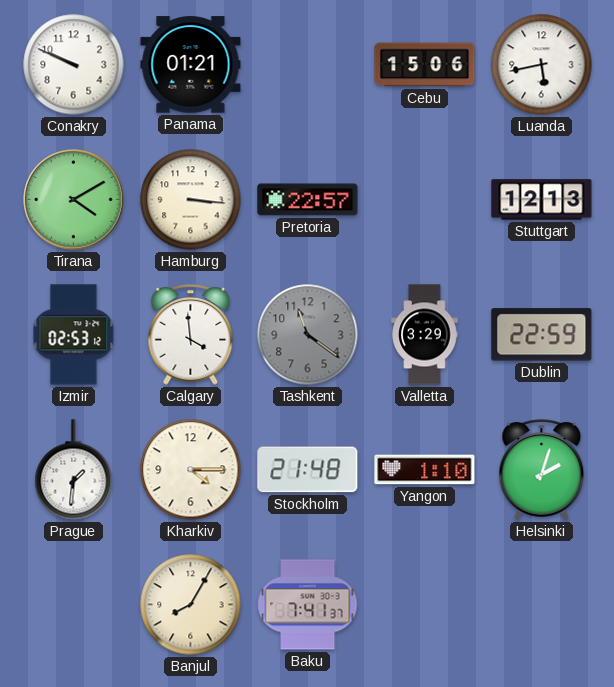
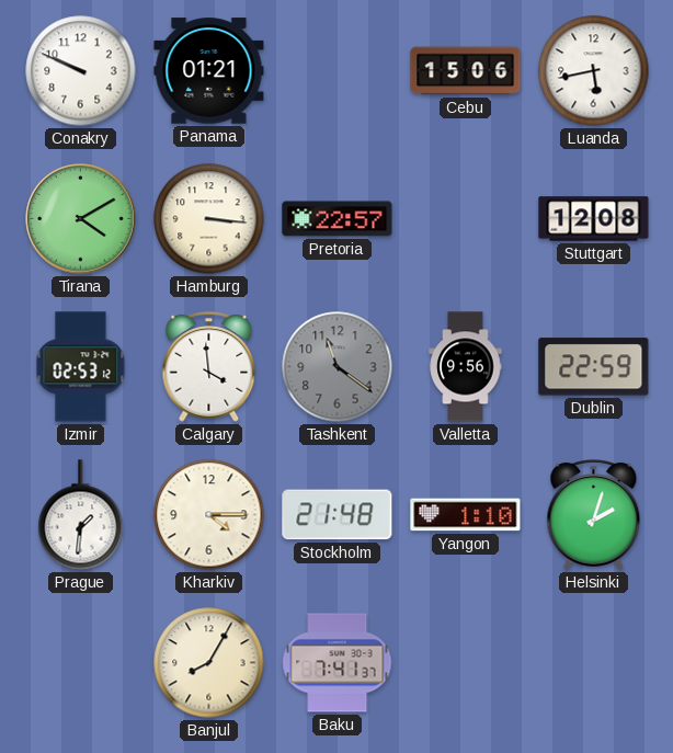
Stuttgart: 12:13 -> 12:08 (594, 219)
Valletta: 3:29 -> 9:56 (466, 367)
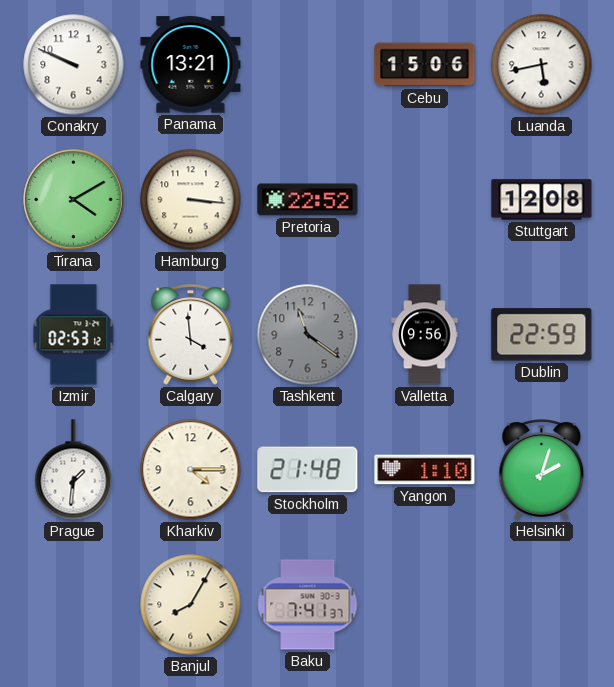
Panama: 01:21 -> 13:21 (191, 65)
Pretoria: 22:57 -> 22:52 (308, 200)
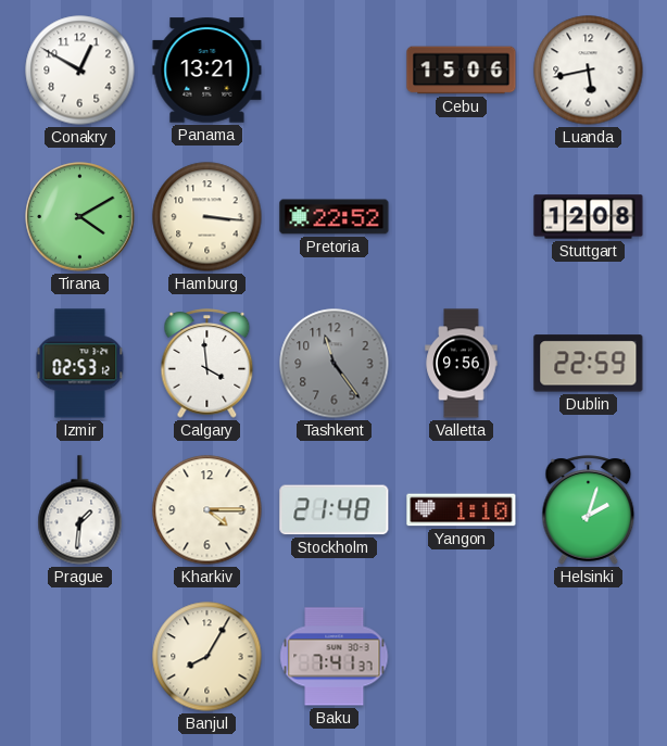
Conakry: 9:49 -> 12:50 (80, 71)
Tashkent: 11:21 -> 11:24 (335, 364)
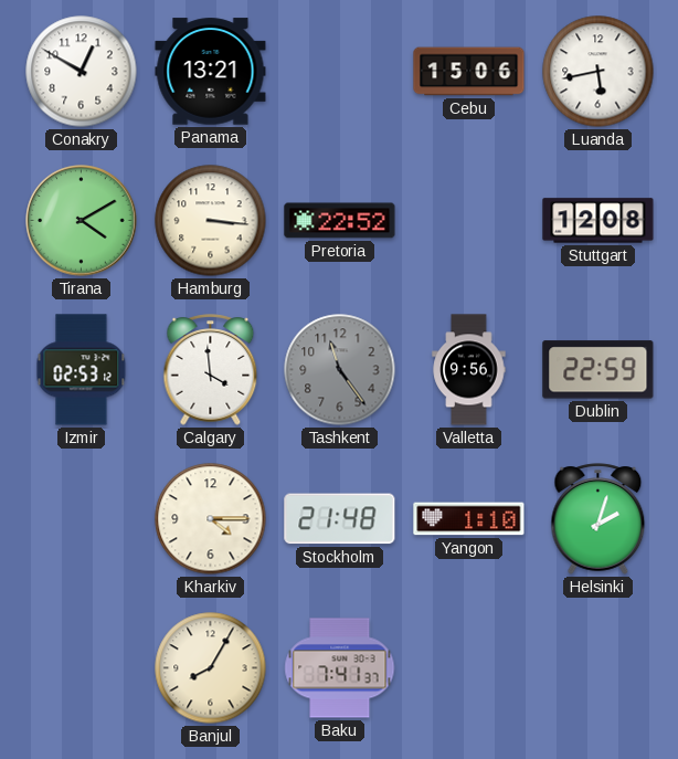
Prague: 1:31 -> none (80, 510)
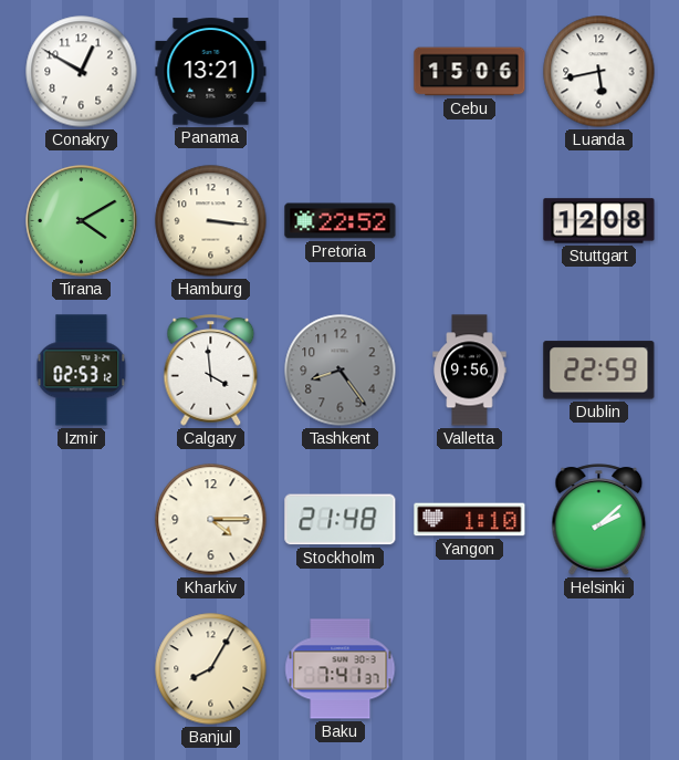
Tashkent: 11:24 -> 8:24 (341, 371)
Helsinki: 2:03 -> 2:08 (599, 520)
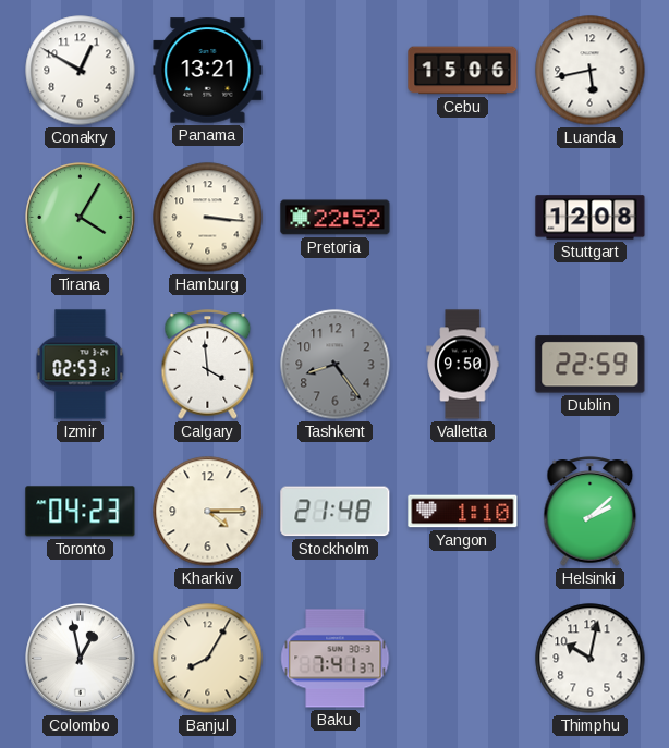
Tirana: 4:10 -> 4:05 (81, 218)
Valletta: 9:56 -> 9:50 (463, 365)
Toronto: none -> 04:23 (81, 512)
Colombo: none -> 12:58 (81, 659)
Thimphu: none -> 10:02 (591, 659)
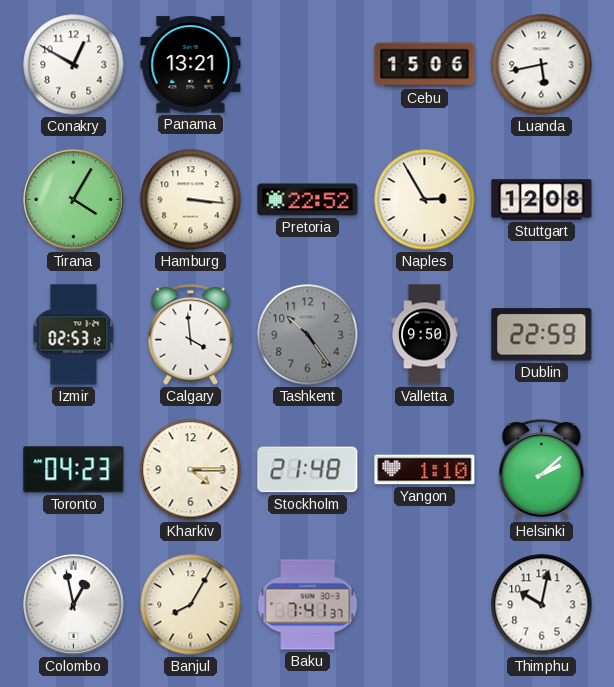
Naples: none -> 2:55 (425, 200)
Tashkent: 8:24 -> 10:24 (308, 335)
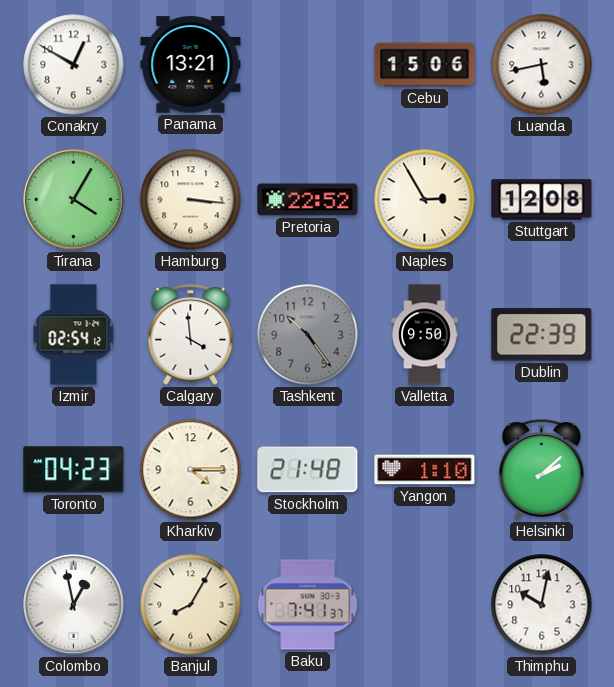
Izmir: 02:53 -> 02:54 (74, 335)
Dublin: 22:59 -> 22:39 (542, 335)
